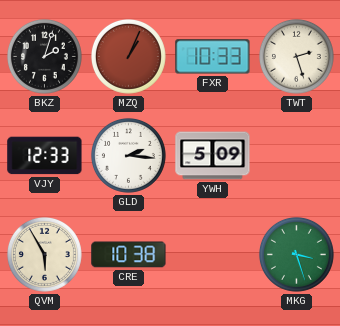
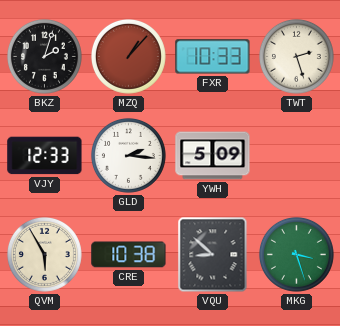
MZQ: 1:04 -> 1:07 (128, 56)
VQU: none -> 8:52 (213, 255)
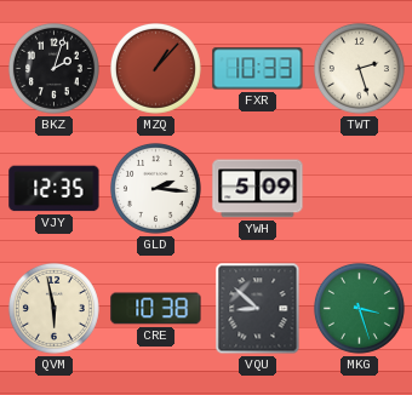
VJY: 12:33 -> 12:35 (55, 189)
QVM: 5:55 -> 5:58 (53, 308)
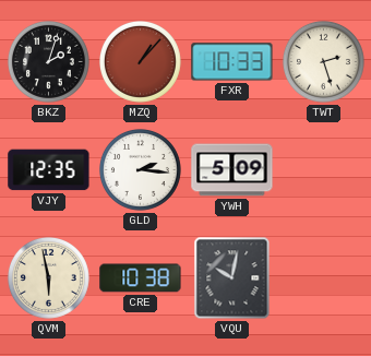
VQU: 8:52 -> 10:02 (232, 278)
MKG: 3:27 -> none (359, 308)
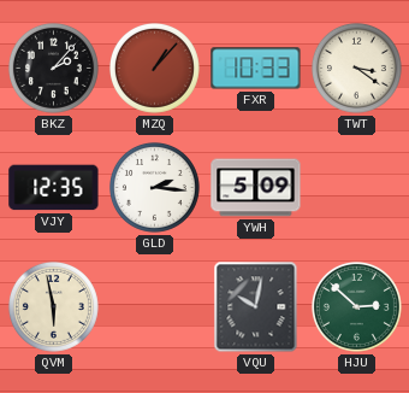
BKZ: 2:03 -> 2:07 (53, 68)
TWT: 2:27 -> 3:21 (356, 68)
CRE: 10:38 -> none (141, 278)
HJU: none -> 2:52 (356, 306)
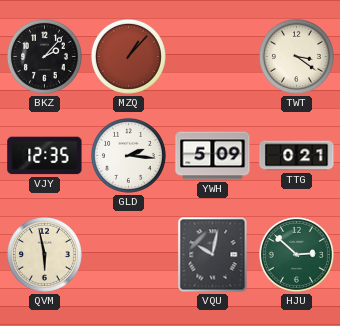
FXR: 10:33 -> none (256, 69)
TTG: none -> 0:21 (297, 156)
